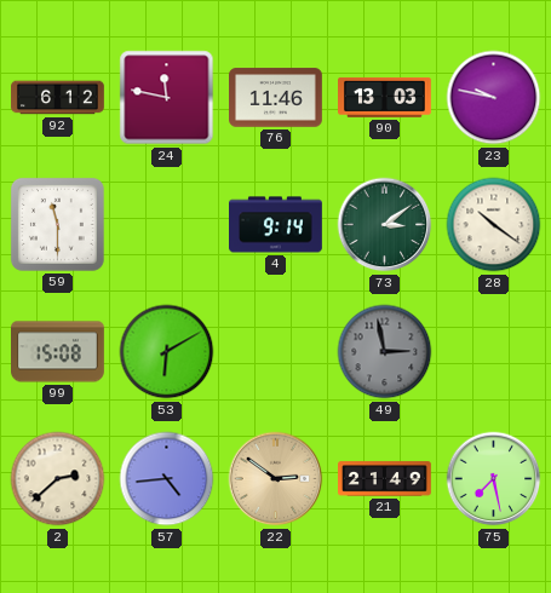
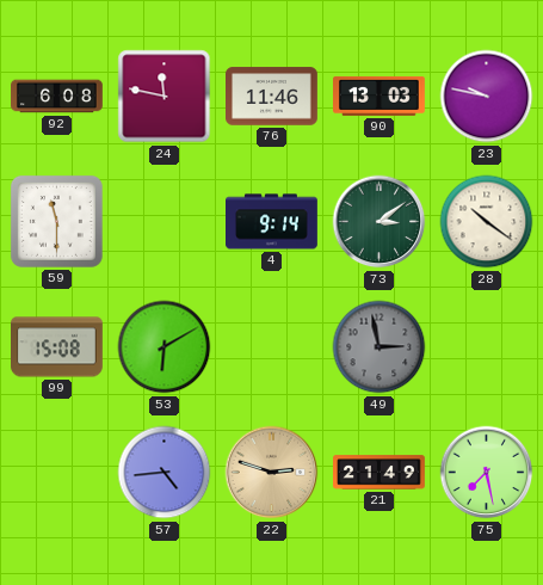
92: 6:12 -> 6:08 (57, 97)
2: 2:38 -> none (58, 479)
22: 2:51 -> 2:48 (272, 473)
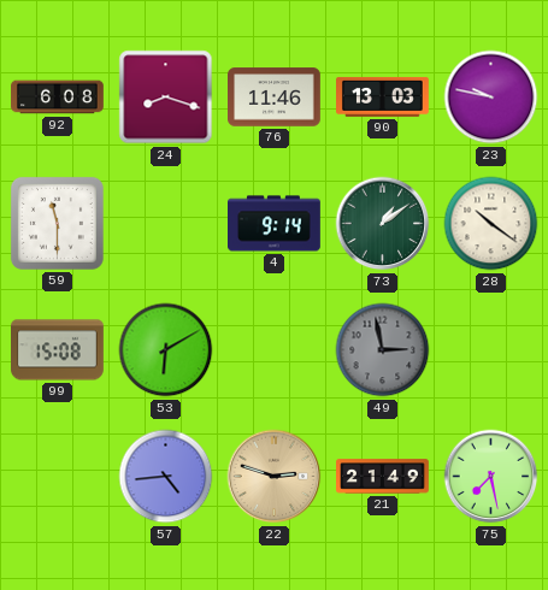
24: 11:47 -> 8:18 (166, 98)
73: 3:09 -> 1:09 (383, 224)
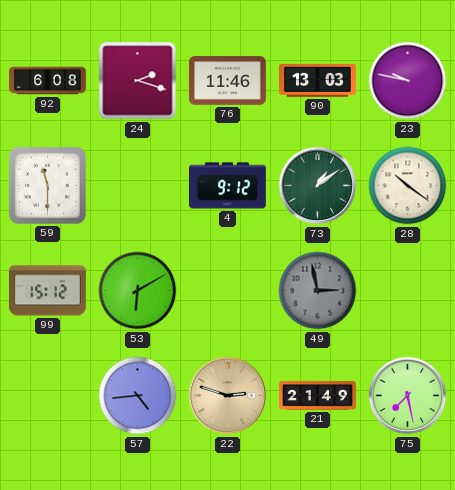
24: 8:18 -> 2:18 (138, 81)
4: 9:14 -> 9:12 (228, 186)
99: 15:08 -> 15:12 (48, 291)
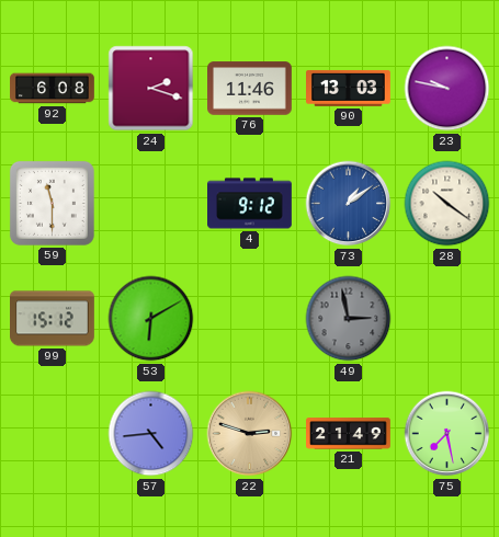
73 dial: green -> blue (349, 204)
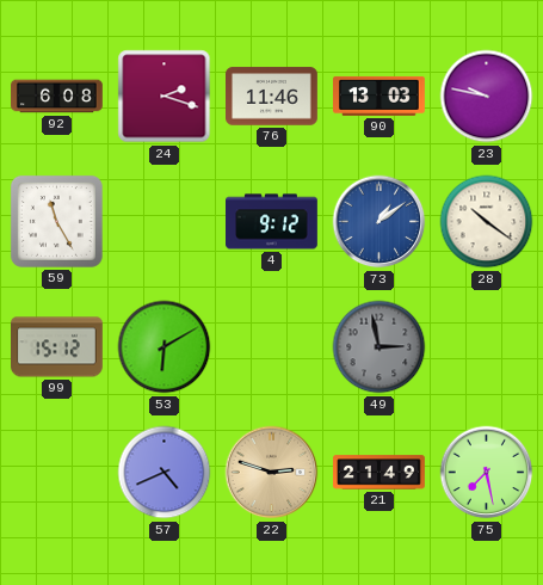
59: 11:30 -> 11:25 (56, 221)
57: 4:44 -> 4:41 (165, 473)
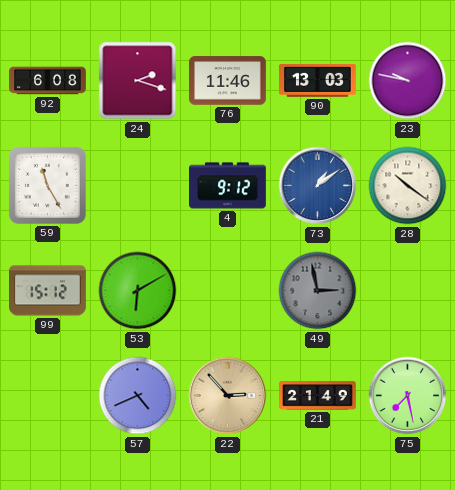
22: 2:48 -> 2:53 (228, 396)
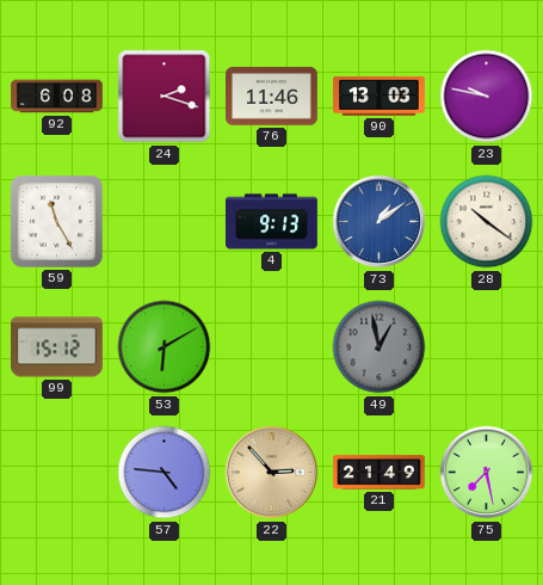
4: 9:12 -> 9:13 (272, 222)
49: 2:58 -> 12:58 (380, 347)
57: 4:41 -> 4:46 (165, 473)
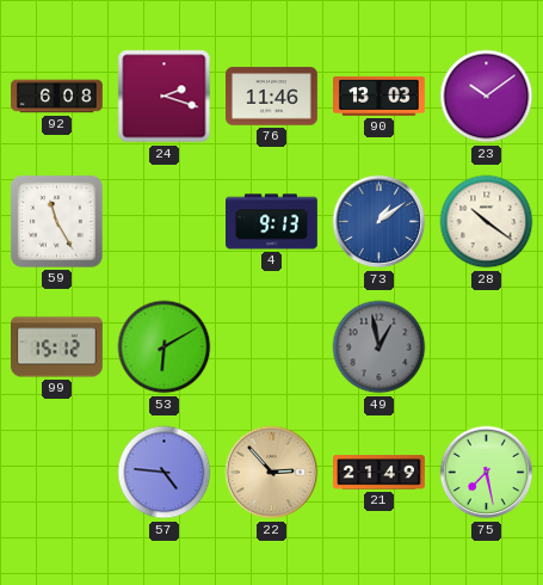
23: 9:47 -> 10:09 (487, 97)
